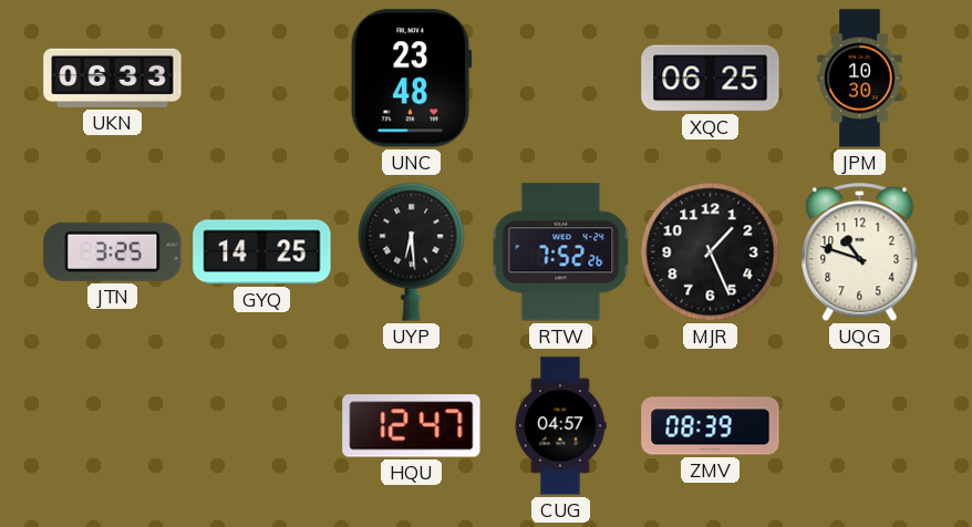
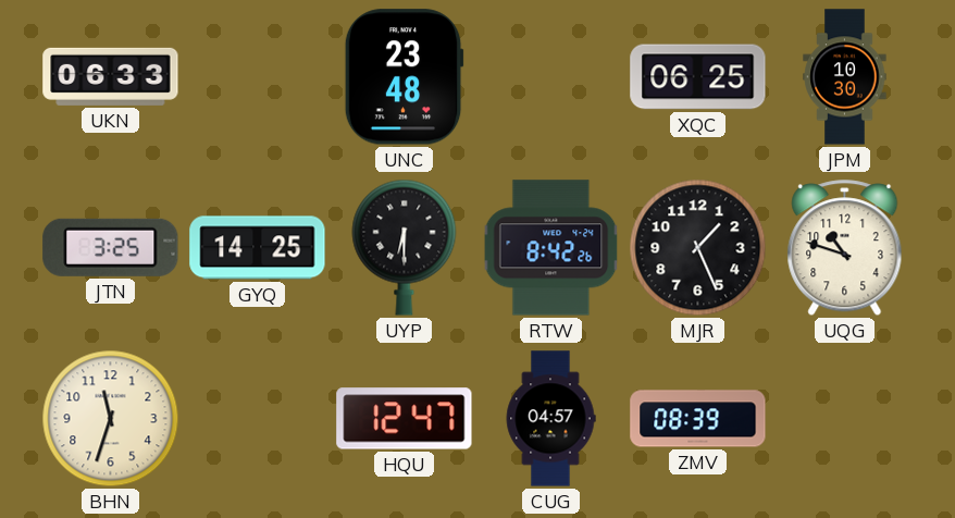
UYP: 6:29 -> 6:30 (405, 247)
RTW: 7:52 -> 8:42 (551, 248)
BHN: none -> 11:33 (111, 419)
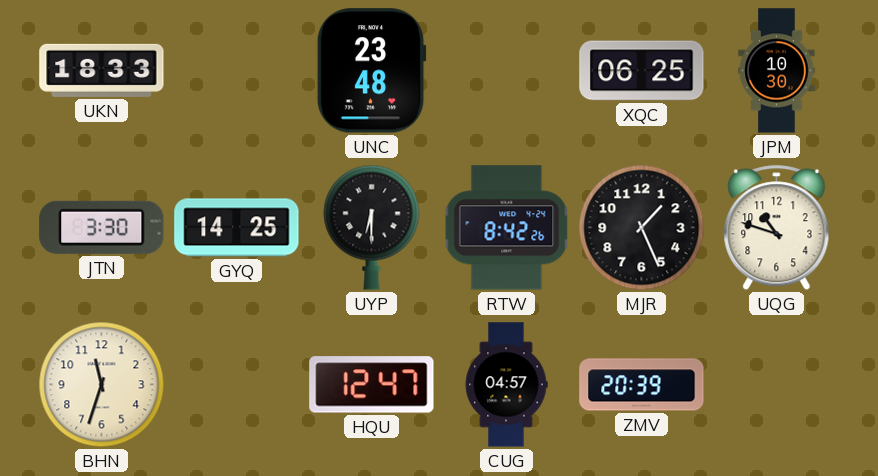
UKN: 06:33 -> 18:33 (102, 70)
JTN: 3:25 -> 3:30 (102, 227)
ZMV: 08:39 -> 20:39 (642, 385)
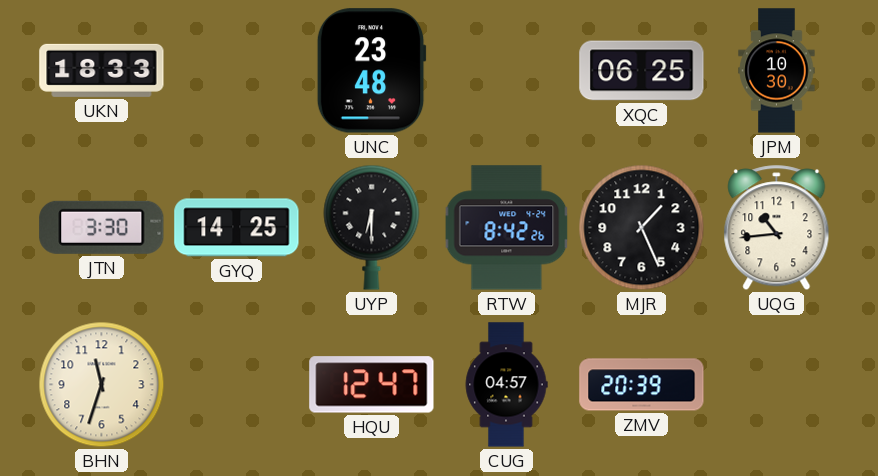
UQG: 10:48 -> 10:44 (777, 228)
